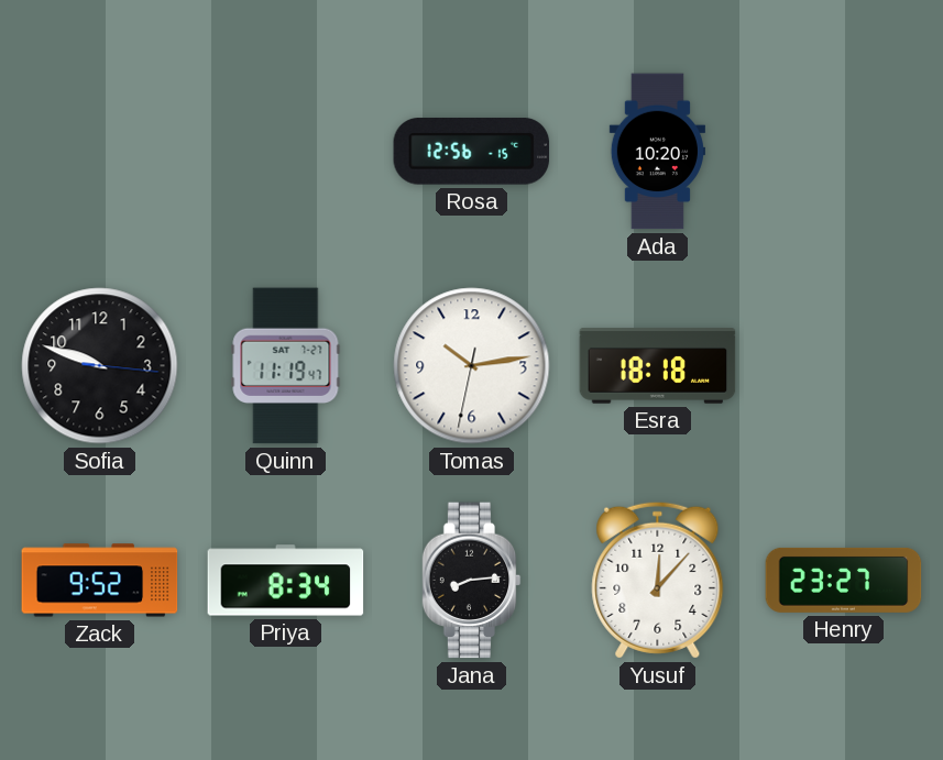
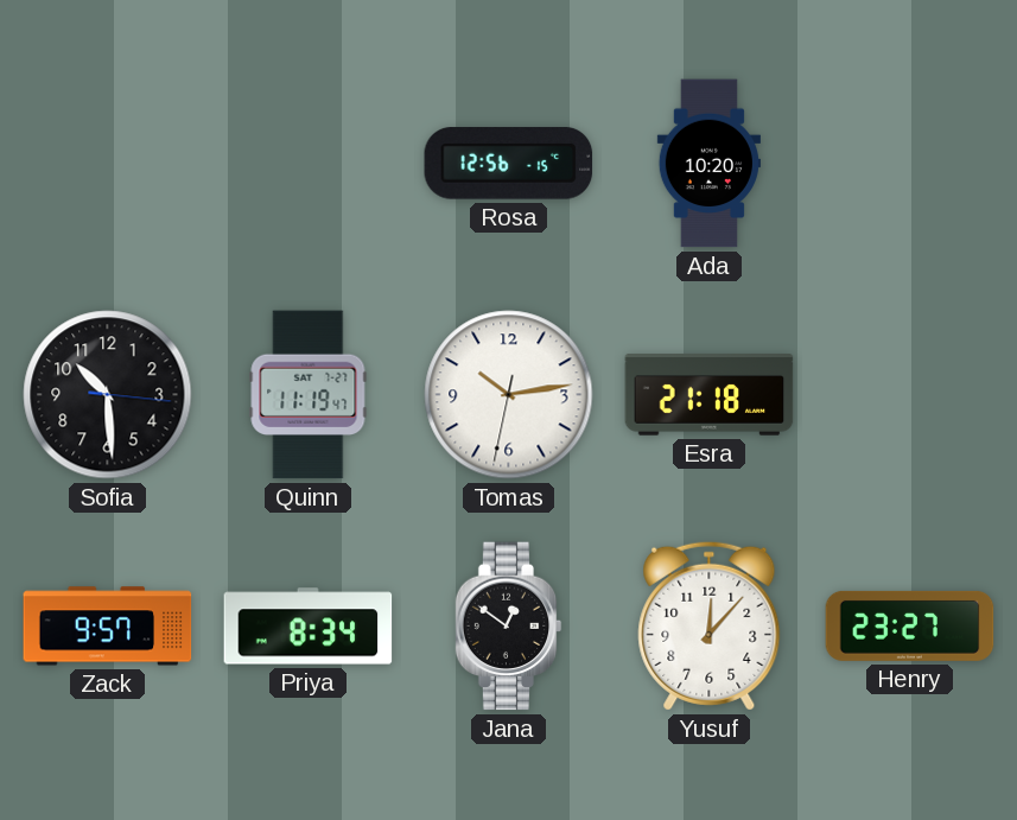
Sofia: 9:48 -> 10:29 (108, 395)
Esra: 18:18 -> 21:18 (710, 395)
Zack: 9:52 -> 9:57 (108, 627)
Jana: 8:14 -> 12:51 (509, 627)
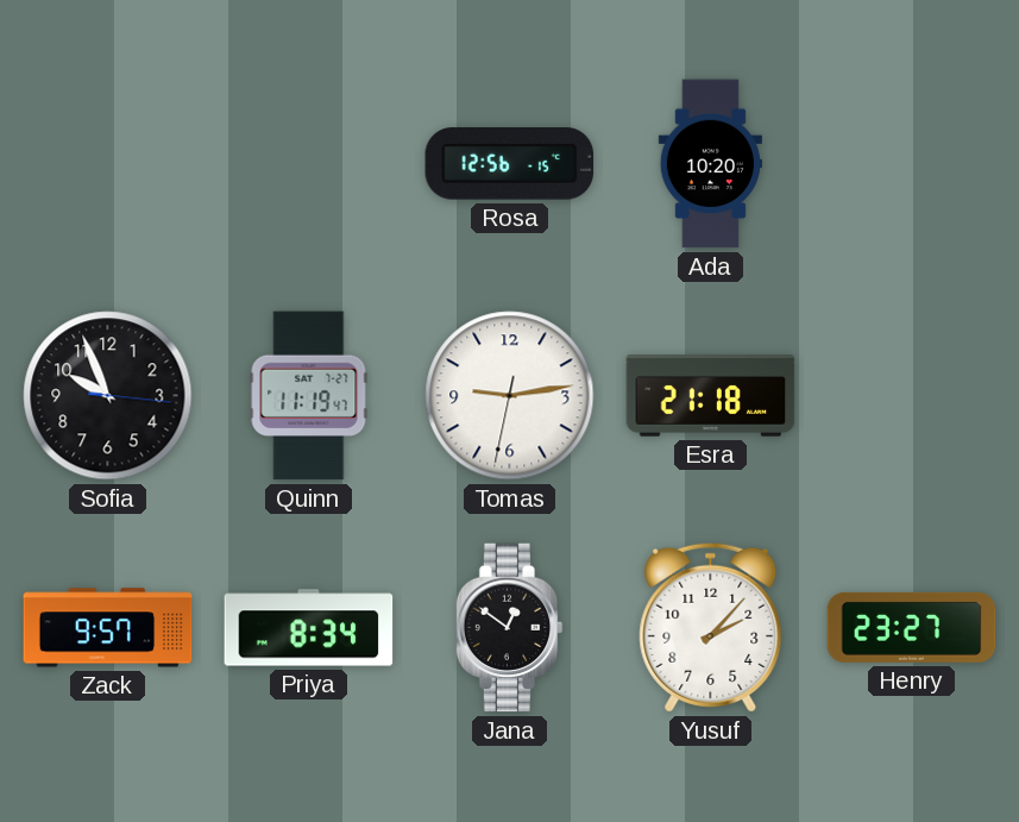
Sofia: 10:29 -> 9:56 (108, 396)
Tomas: 10:13 -> 9:13 (510, 396)
Yusuf: 12:07 -> 2:07 (711, 627)
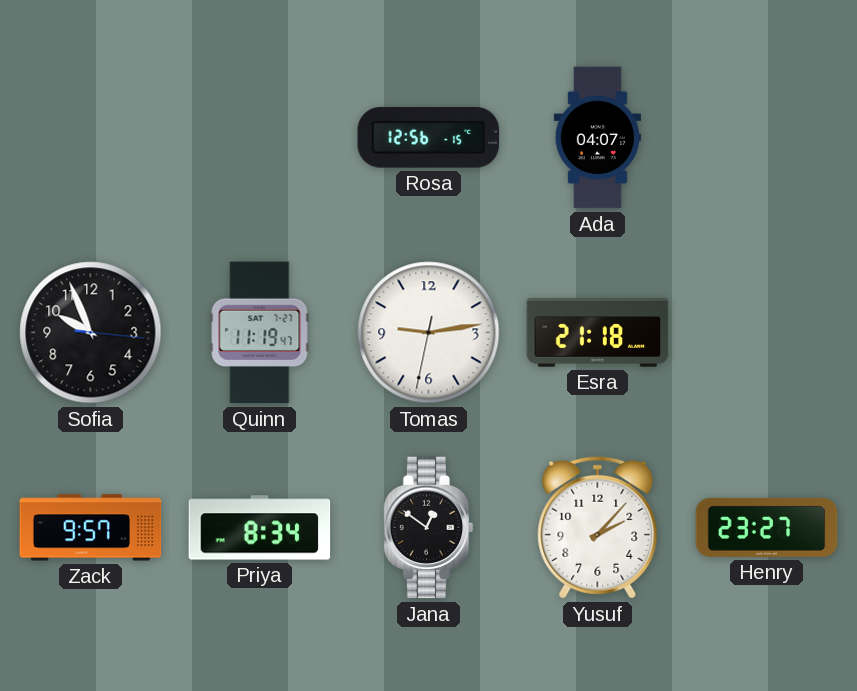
Ada: 10:20 -> 04:07 (597, 138)
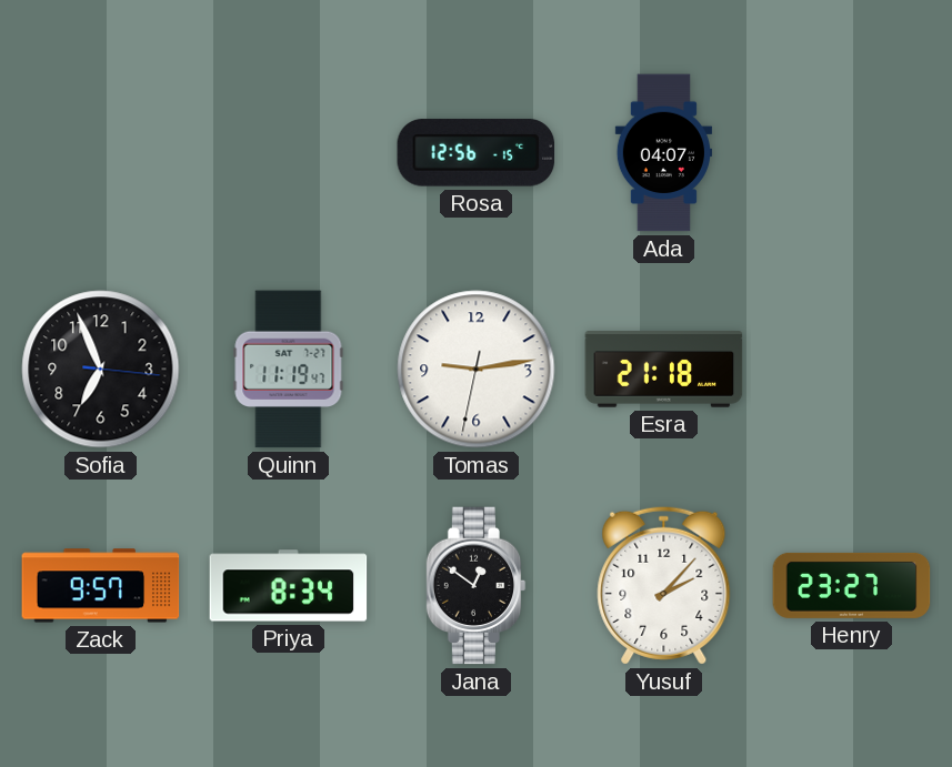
Sofia: 9:56 -> 6:56 (101, 370)
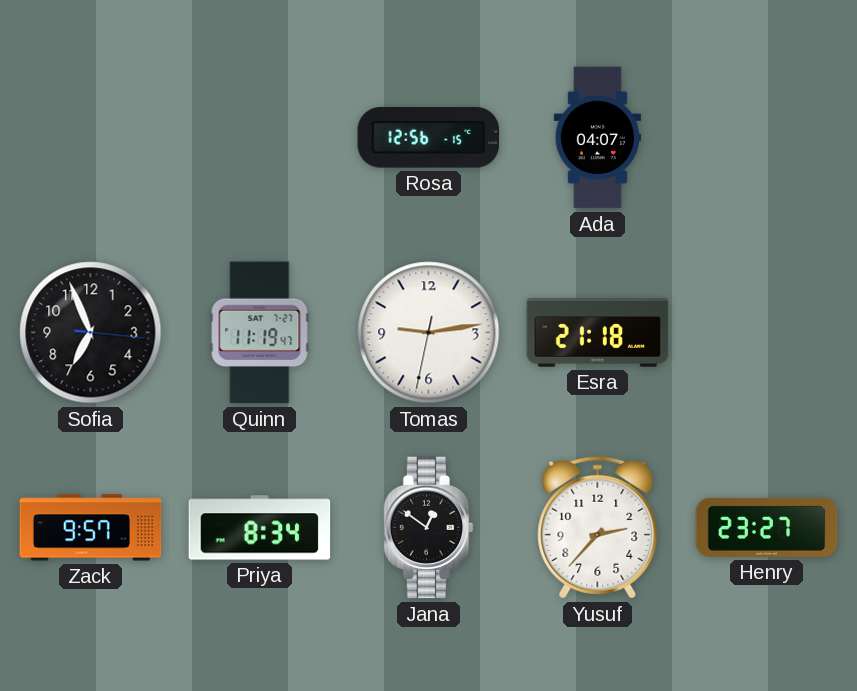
Yusuf: 2:07 -> 2:37 (598, 527)
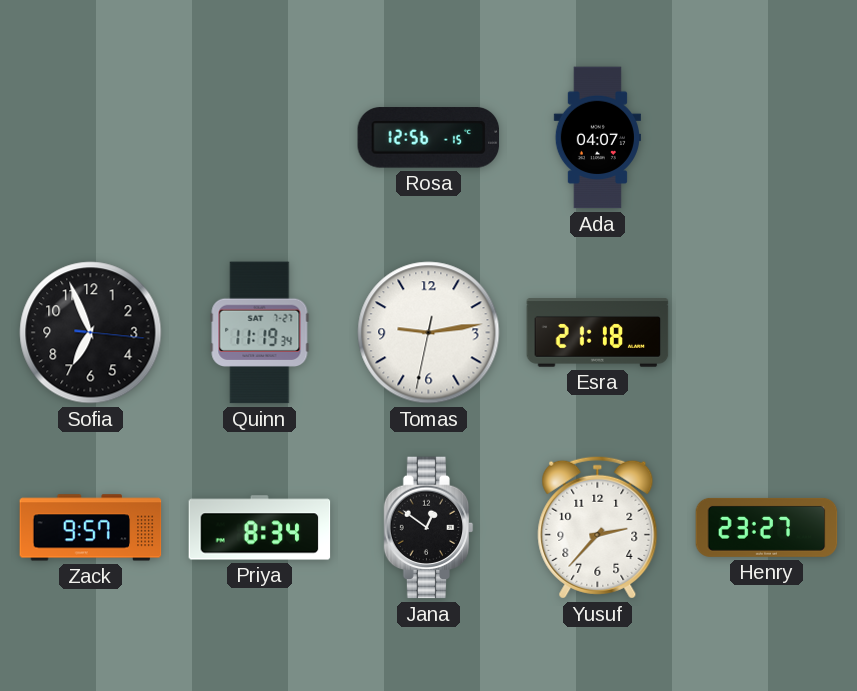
Quinn: 11:19:47 -> 11:19:34 (260, 333)
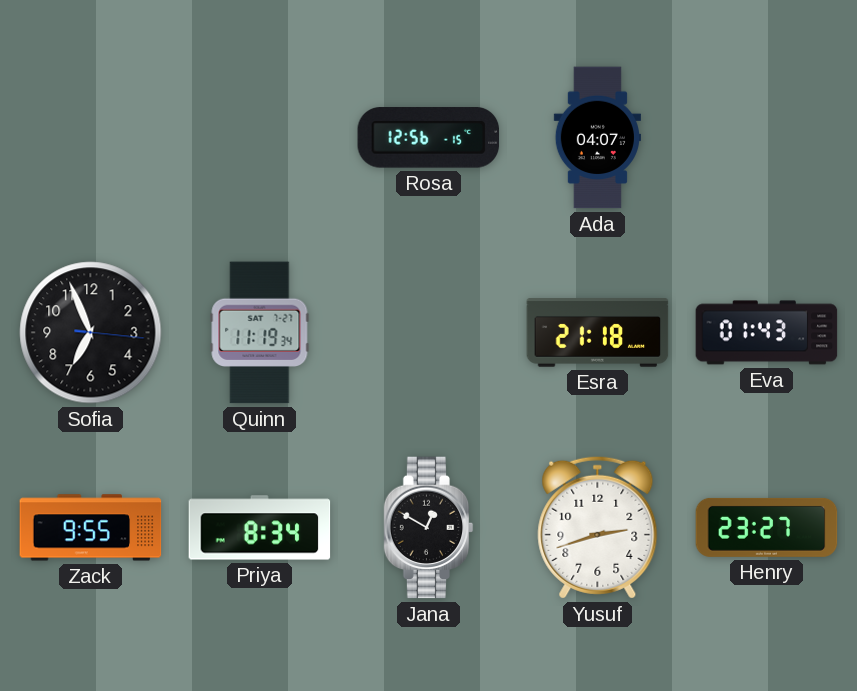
Tomas: 9:13 -> none (429, 333)
Eva: none -> 01:43 (767, 333)
Zack: 9:57 -> 9:55 (91, 528)
Jana: 12:51 -> 12:50 (429, 528)
Yusuf: 2:37 -> 2:42 (598, 527)
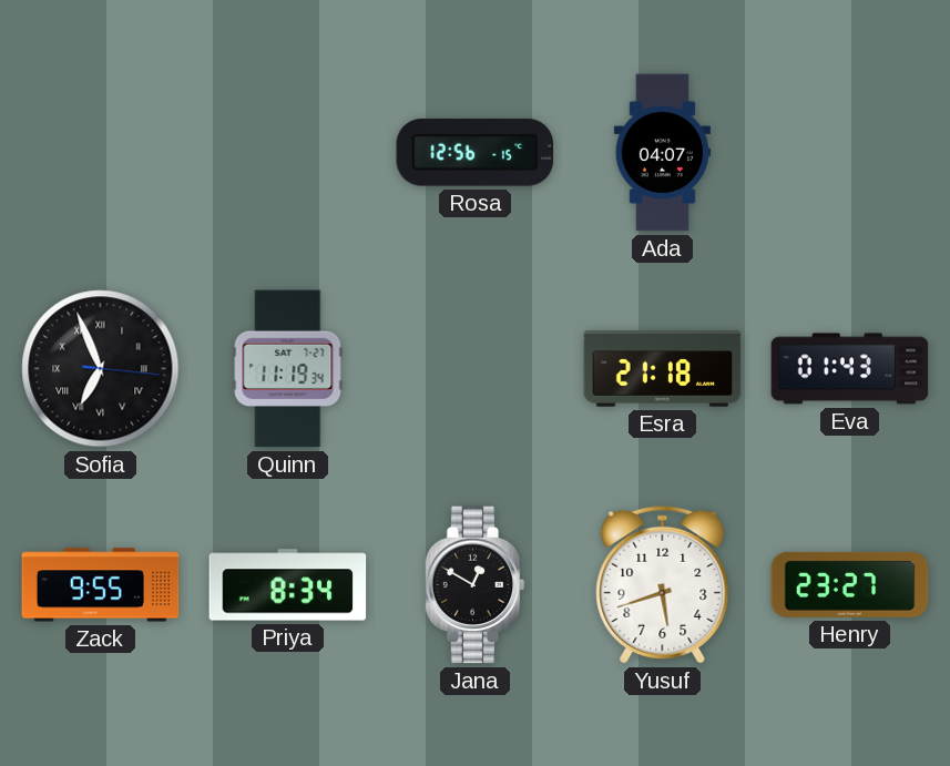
Sofia numerals: Arabic -> Roman (101, 369)
Yusuf: 2:42 -> 5:42 (663, 584)
